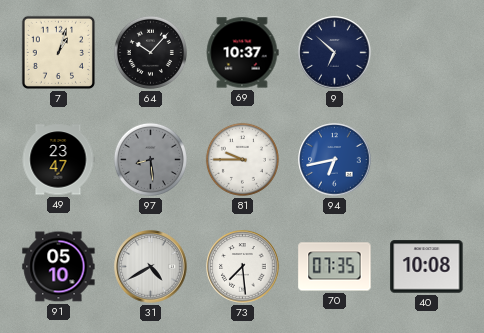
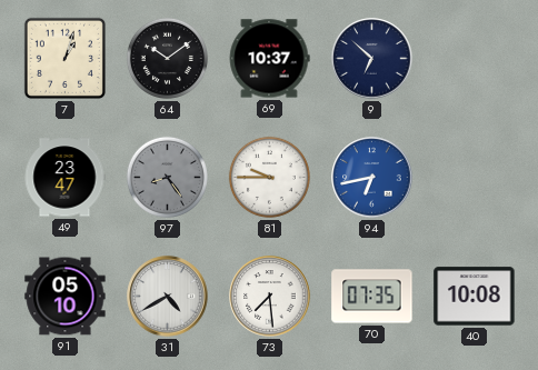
64: 10:07 -> 10:09 (167, 58)
97: 8:29 -> 8:24 (167, 177)
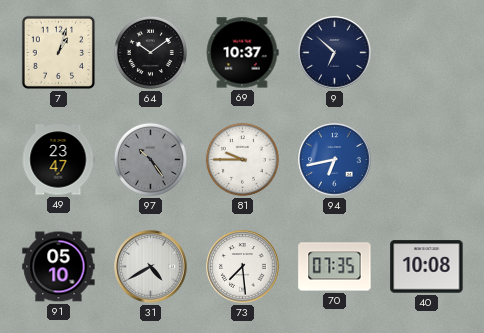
97: 8:24 -> 10:24 (150, 159)
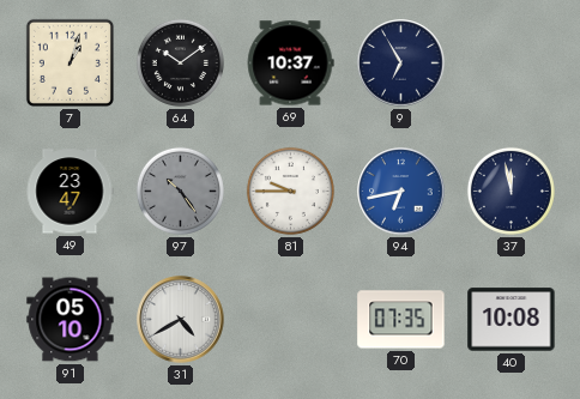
9: 6:52 -> 6:55 (401, 64)
37: none -> 11:58 (510, 191)
73: 7:29 -> none (243, 267)
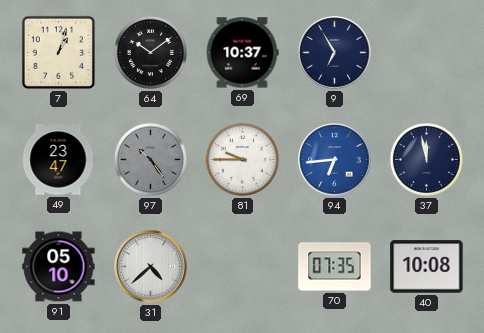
94: 6:43 -> 6:44 (335, 160)
31: 4:40 -> 4:38 (151, 267)
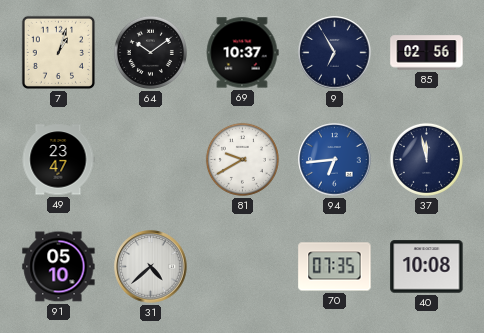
85: none -> 02:56 (427, 53)
97: 10:24 -> none (150, 159)
81: 9:45 -> 9:40 (242, 159)
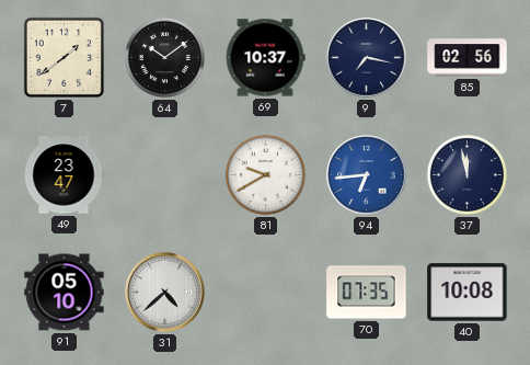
7: 1:03 -> 1:39 (64, 57)
9: 6:55 -> 7:17 (367, 58)
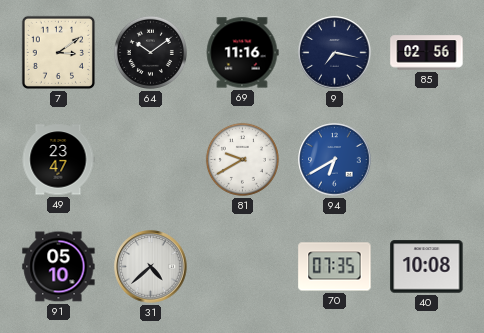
7: 1:39 -> 3:09 (58, 52)
69: 10:37 -> 11:16 (242, 53)
94: 6:44 -> 6:40 (335, 160)
37: 11:58 -> none (466, 174)
